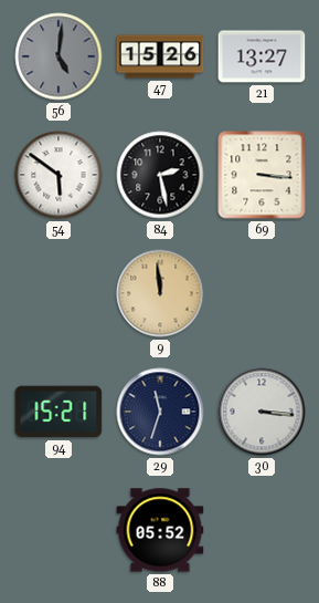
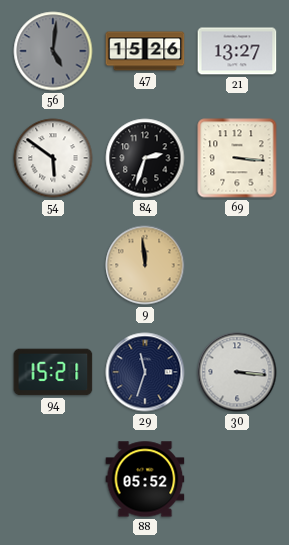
84: 2:28 -> 2:33 (145, 158)
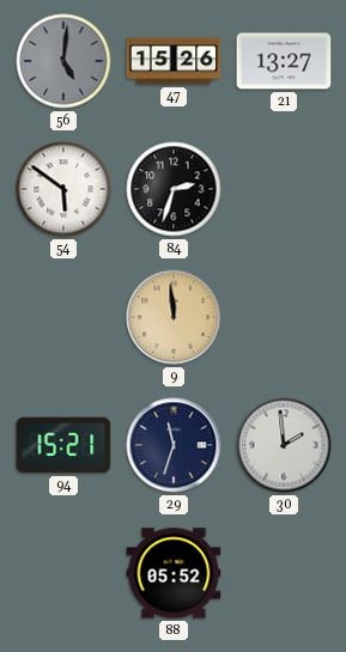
69: 3:16 -> none (237, 158)
30: 3:16 -> 1:59 (284, 445)
